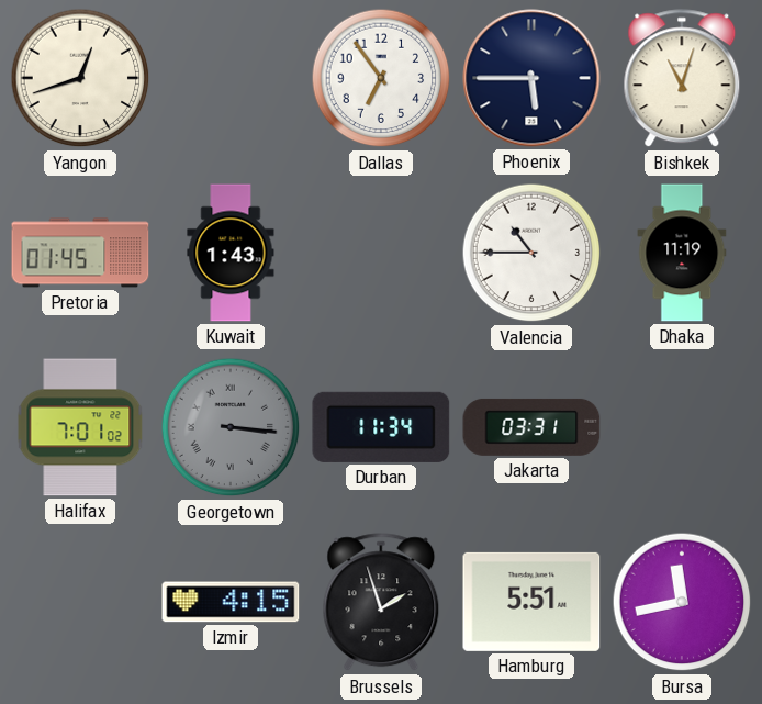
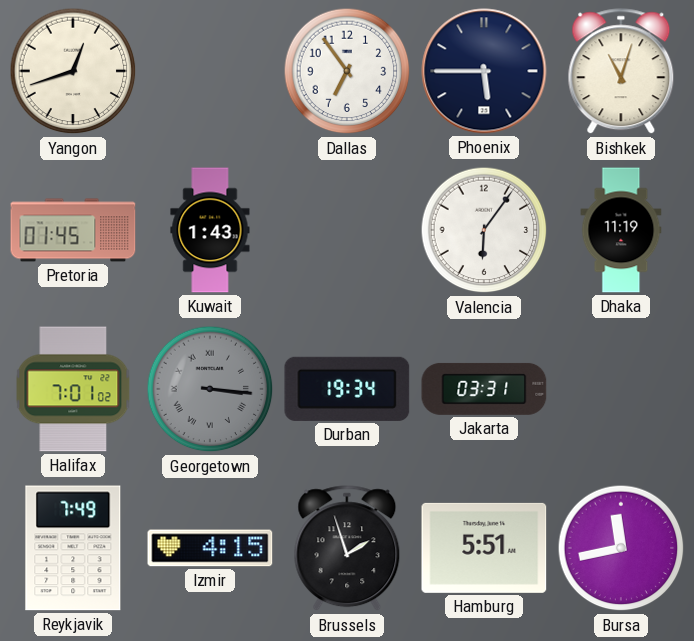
Valencia: 10:45 -> 6:06 (484, 230)
Durban: 11:34 -> 19:34 (347, 389)
Reykjavik: none -> 7:49 (73, 548)
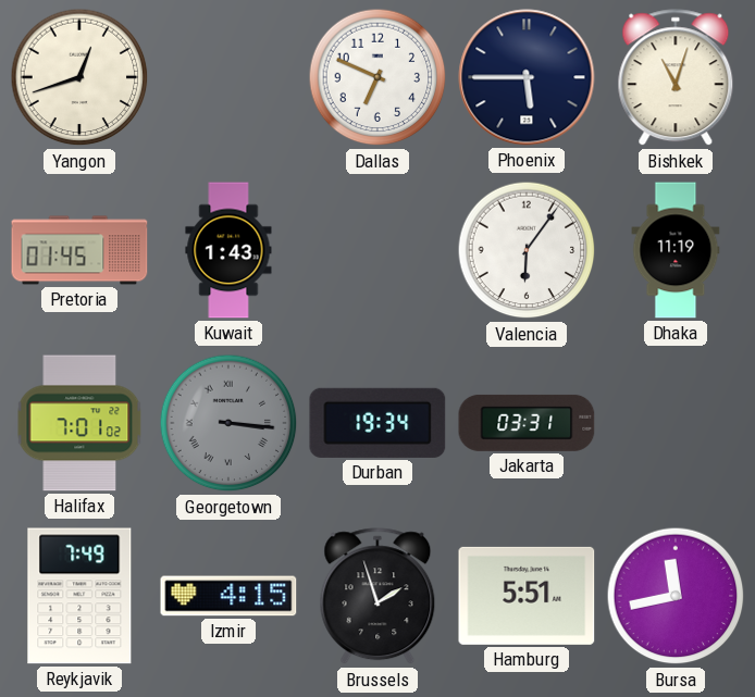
Dallas: 6:54 -> 6:49 (378, 77)
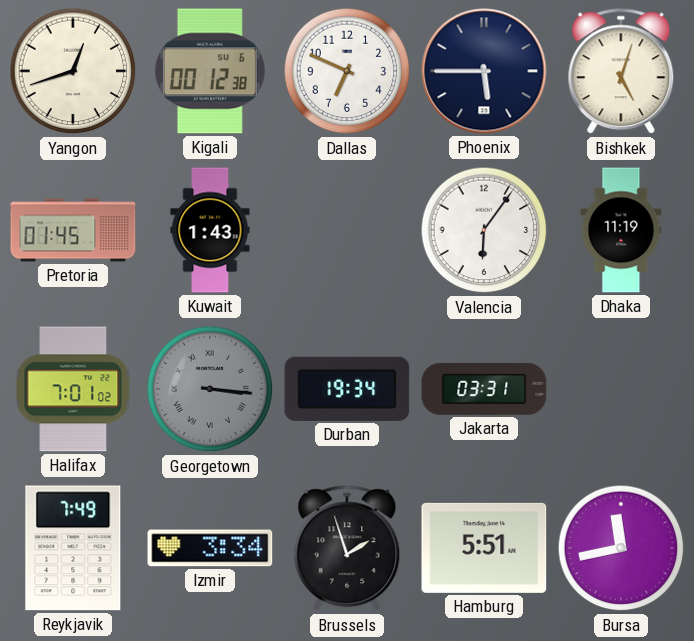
Kigali: none -> 00:12 (210, 71)
Bishkek: 11:03 -> 5:03 (621, 72)
Izmir: 4:15 -> 3:34 (210, 548)
